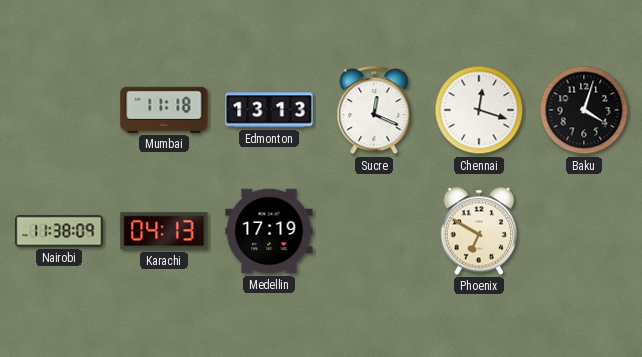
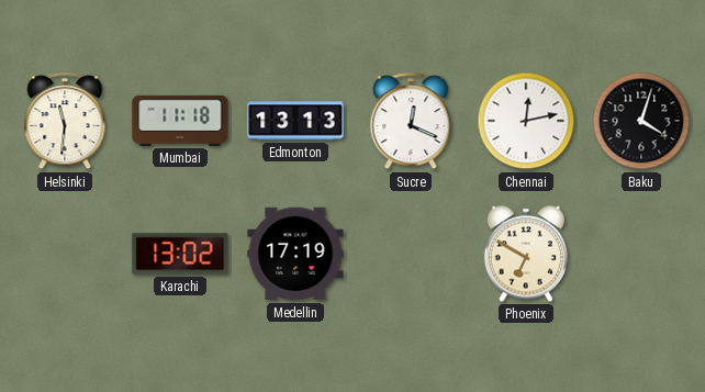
Helsinki: none -> 11:31 (65, 122)
Chennai: 12:18 -> 12:13 (526, 121)
Nairobi: 11:38 -> none (59, 231)
Karachi: 04:13 -> 13:02 (180, 254)
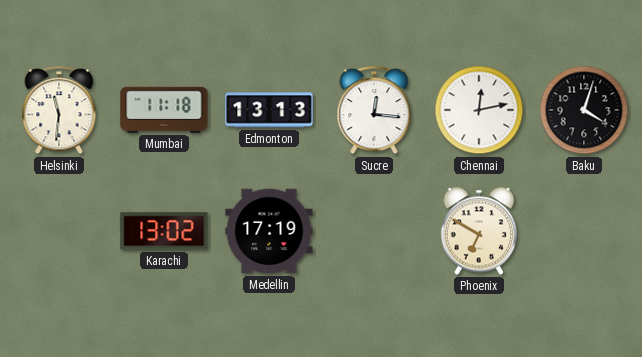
Sucre: 12:19 -> 12:16 (374, 111)
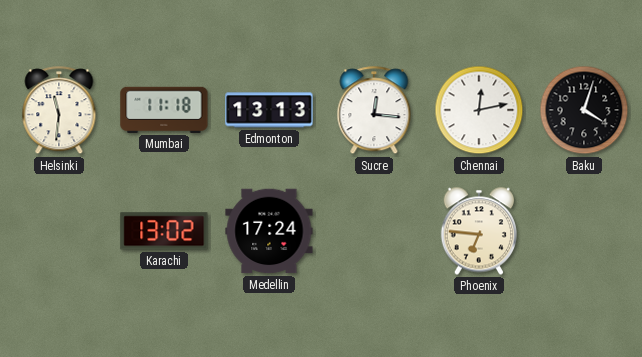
Medellin: 17:19 -> 17:24 (269, 231)
Phoenix: 6:50 -> 6:46 (478, 231)
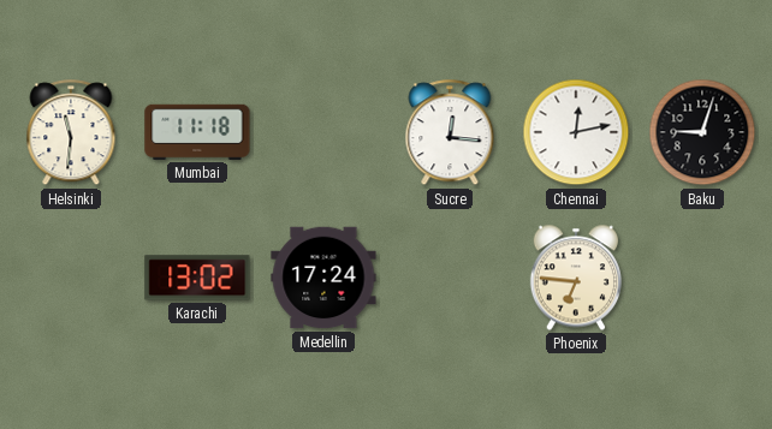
Edmonton: 13:13 -> none (269, 110)
Baku: 4:03 -> 9:03 (702, 132)
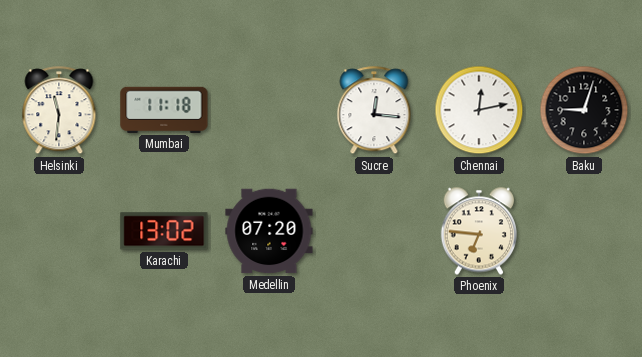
Medellin: 17:24 -> 07:20 (269, 231)
